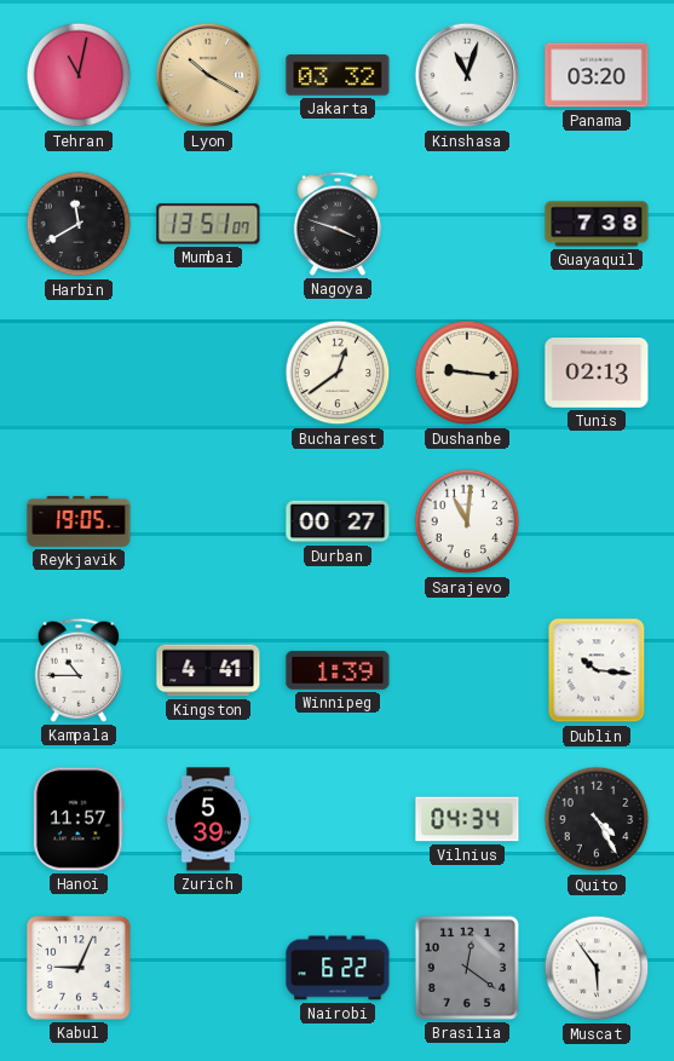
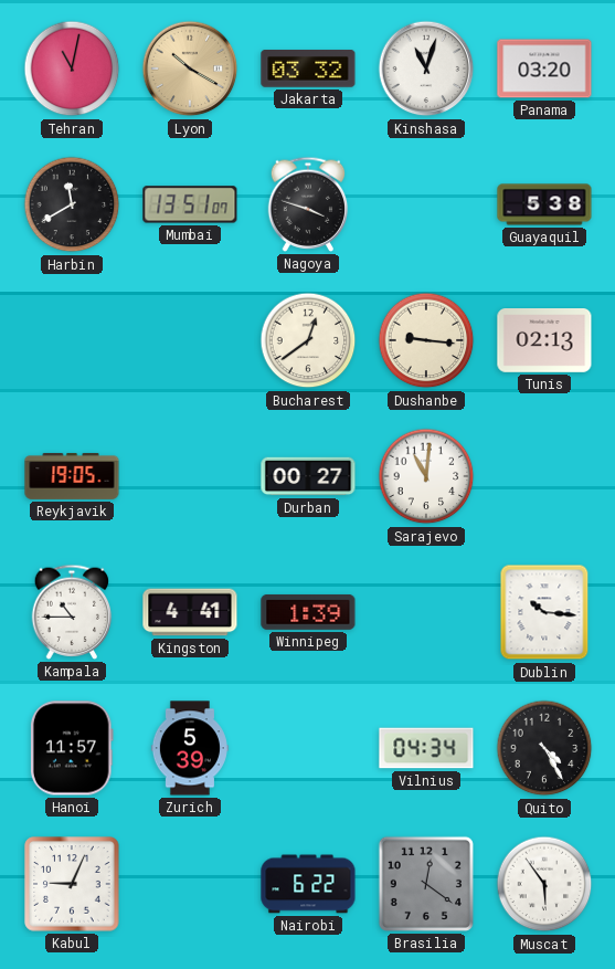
Guayaquil: 7:38 -> 5:38 (544, 204)
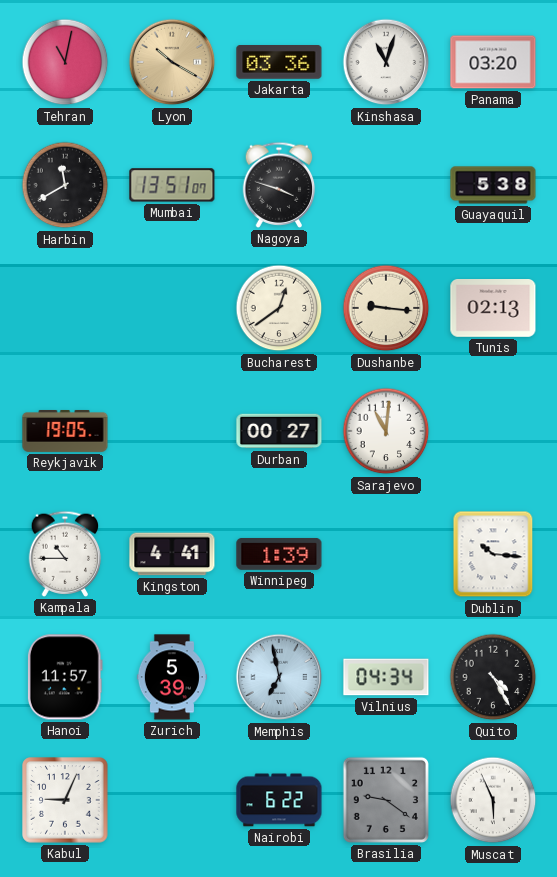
Jakarta: 03:32 -> 03:36 (279, 62)
Memphis: none -> 6:58 (279, 677)
Brasilia: 12:21 -> 9:21 (386, 800)
Muscat: 5:54 -> 5:56 (493, 800)
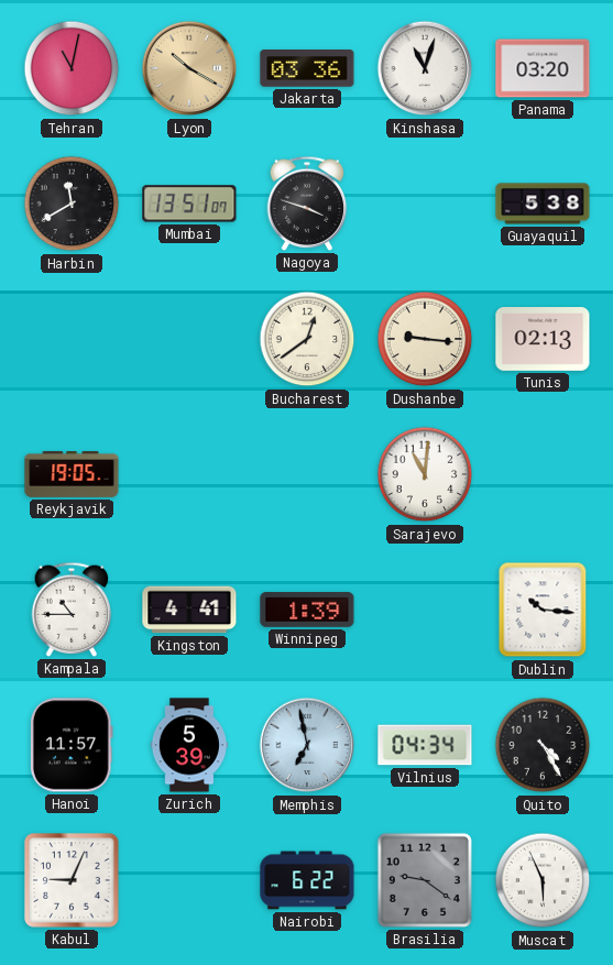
Durban: 00:27 -> none (279, 431)
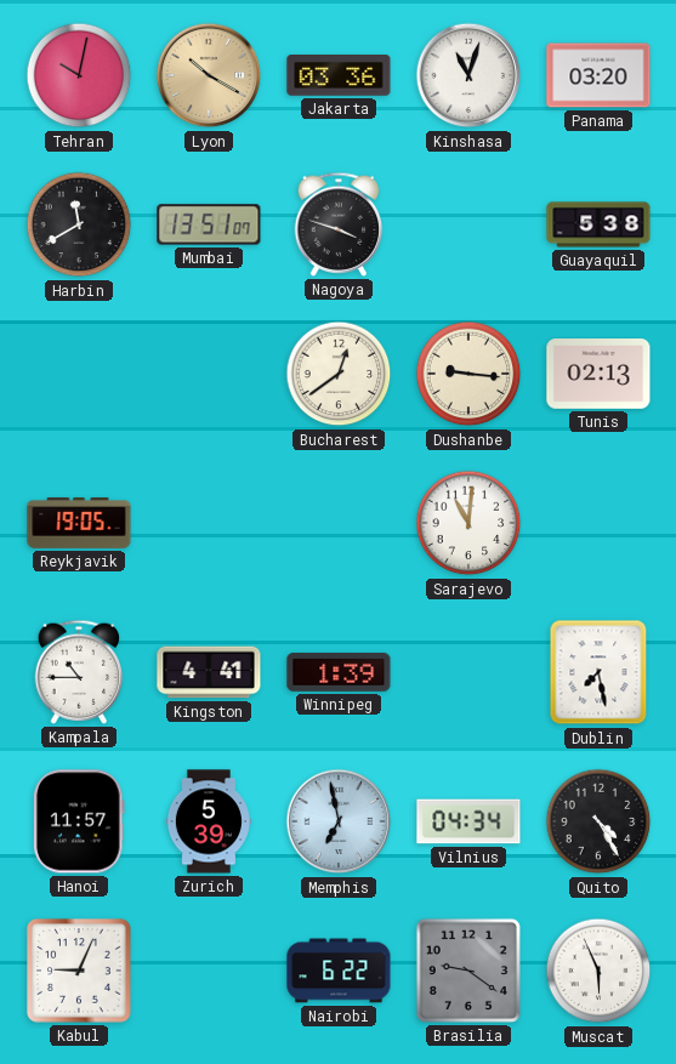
Tehran: 11:02 -> 10:02 (79, 75)
Dublin: 10:16 -> 7:28 (598, 672)
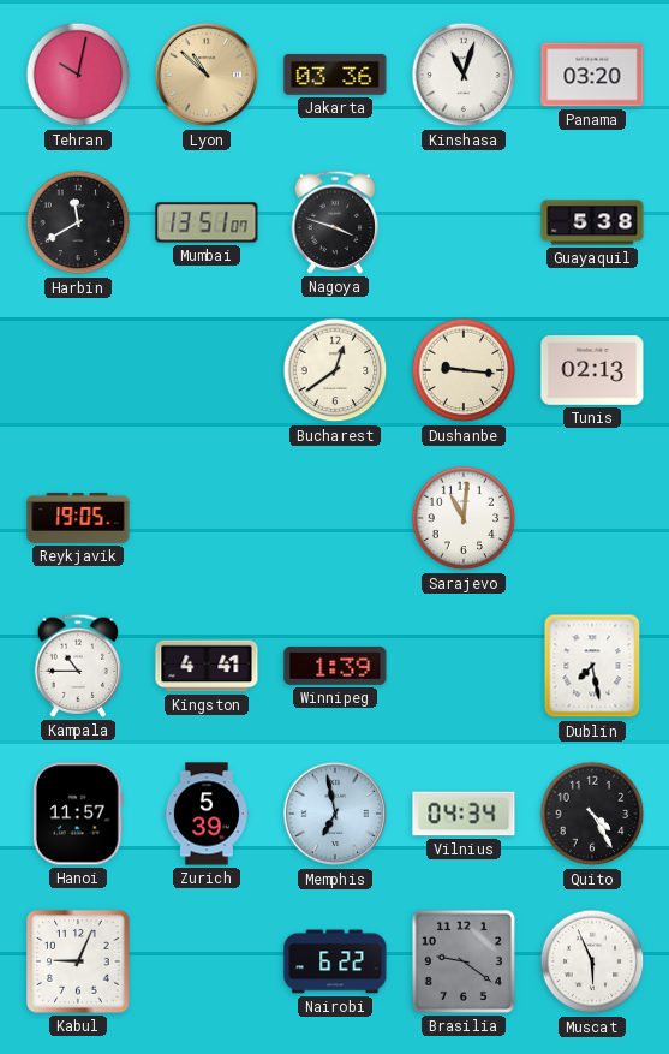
Lyon: 10:20 -> 10:52 (207, 75)
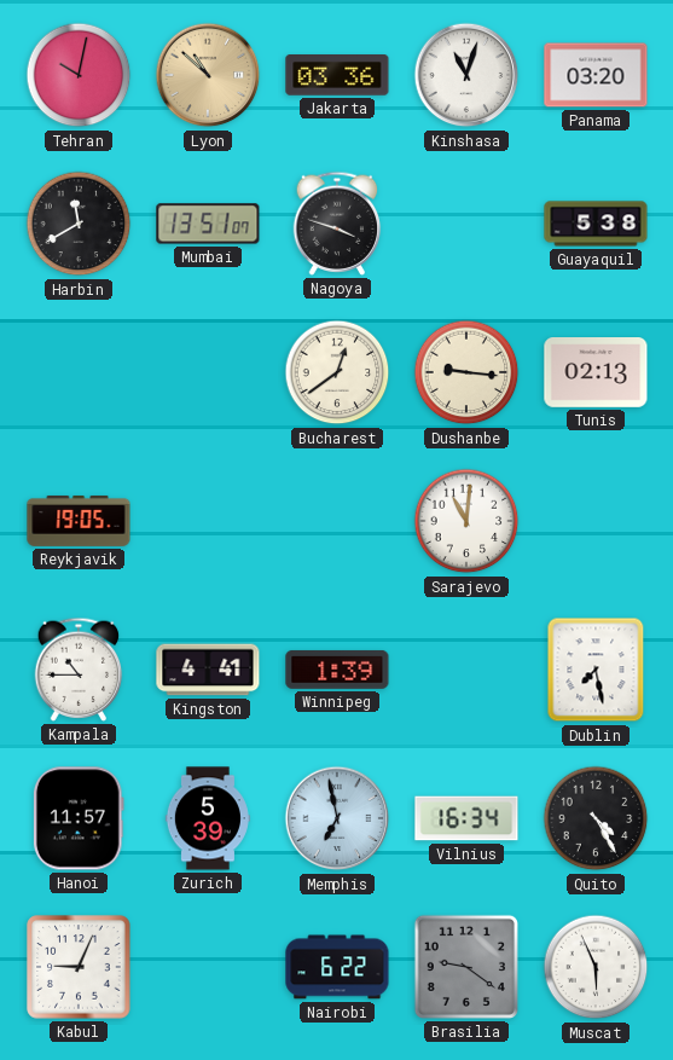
Vilnius: 04:34 -> 16:34 (466, 818)
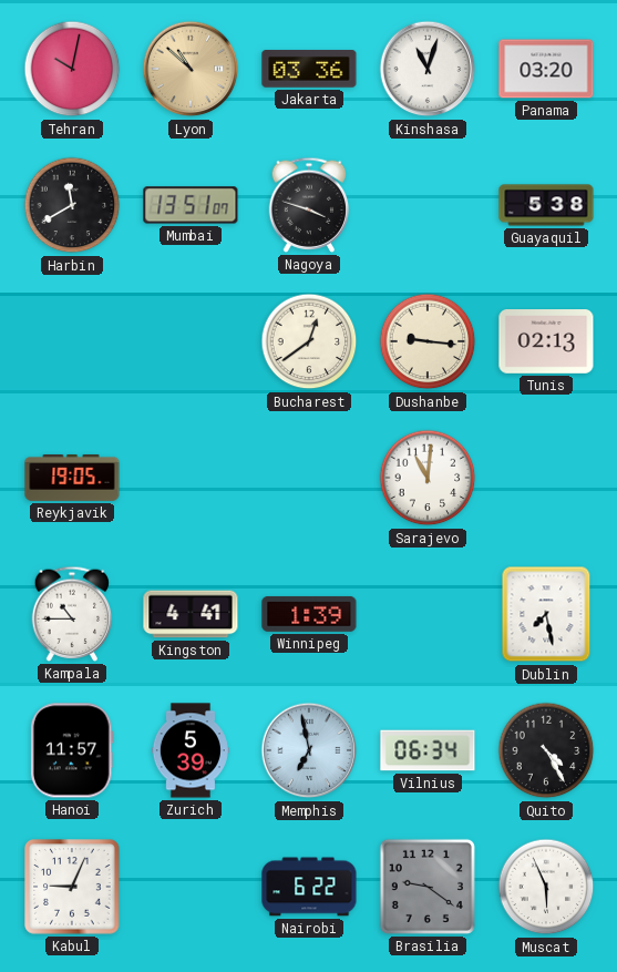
Vilnius: 16:34 -> 06:34 (428, 750)
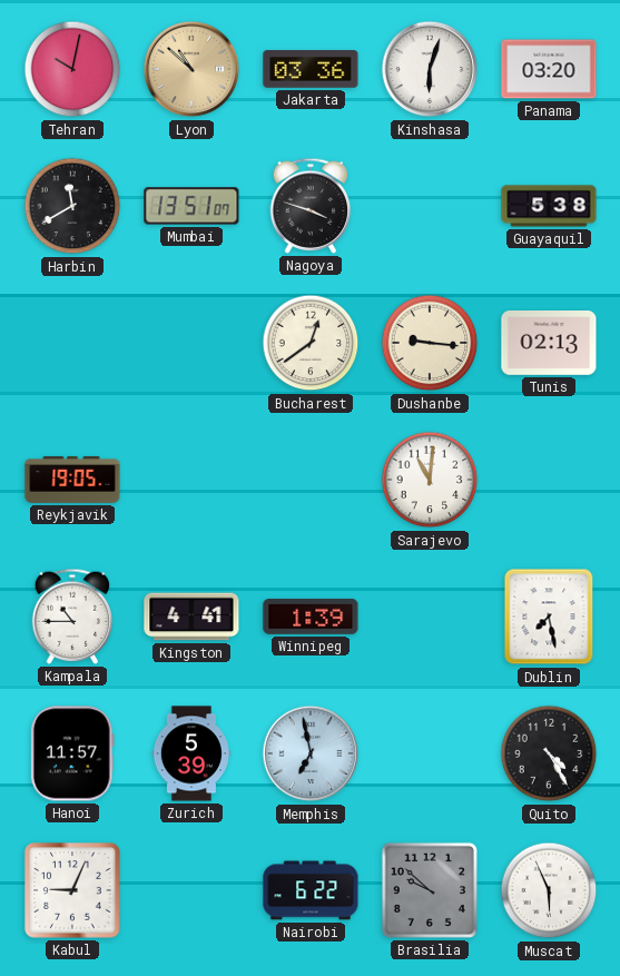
Kinshasa: 11:03 -> 6:03 (430, 69)
Vilnius: 06:34 -> none (428, 750)
Brasilia: 9:21 -> 9:52 (430, 890)
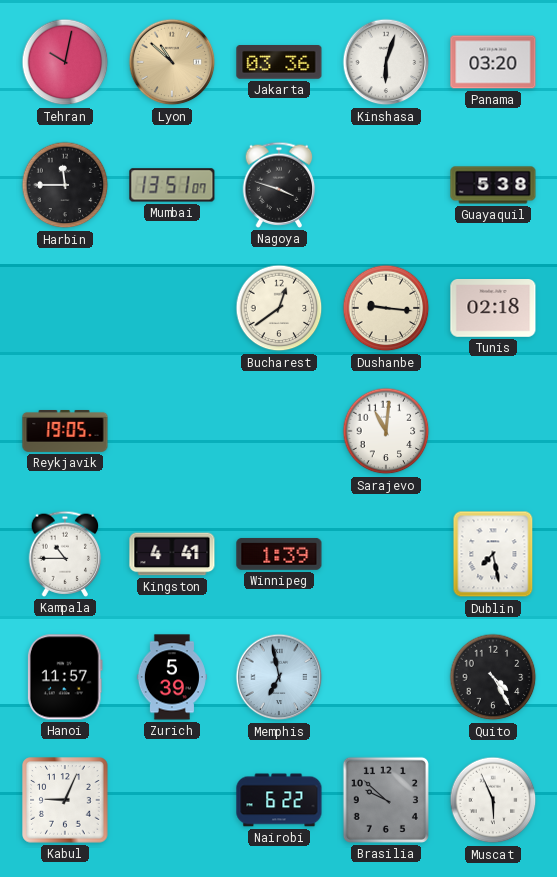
Harbin: 11:40 -> 11:45 (65, 185)
Tunis: 02:13 -> 02:18 (493, 309)
